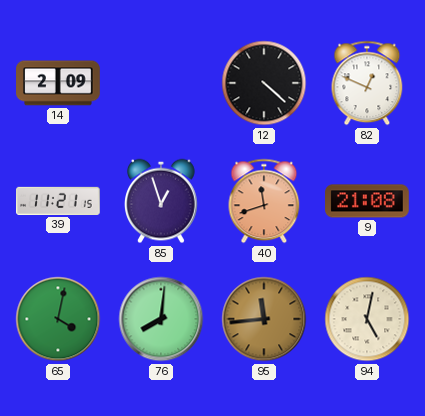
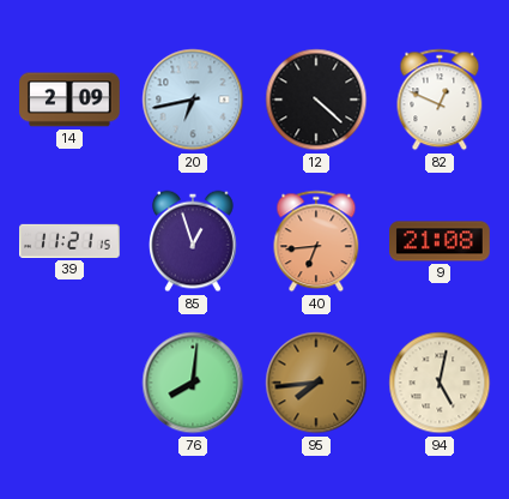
20: none -> 6:43 (193, 100)
40: 11:42 -> 6:44 (316, 241)
65: 4:02 -> none (58, 319)
95: 11:44 -> 7:44 (316, 383)
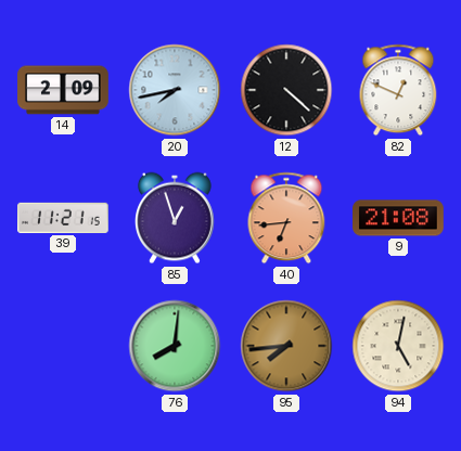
20: 6:43 -> 7:43 (175, 90)
